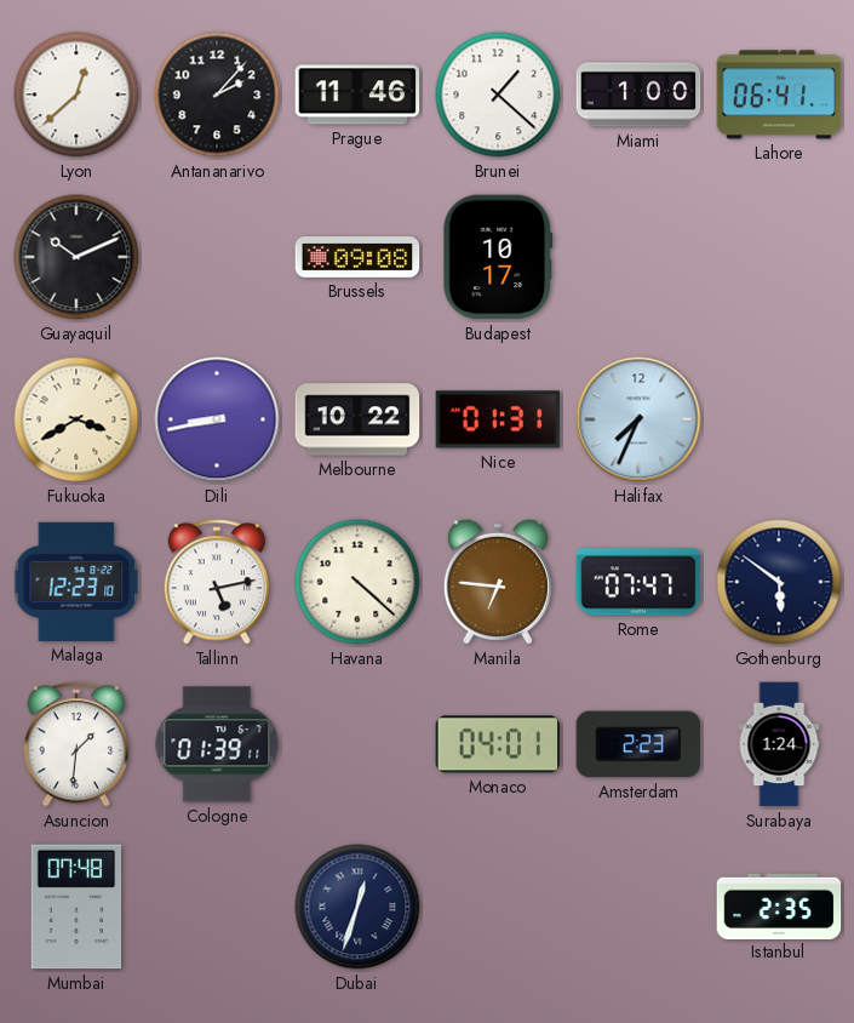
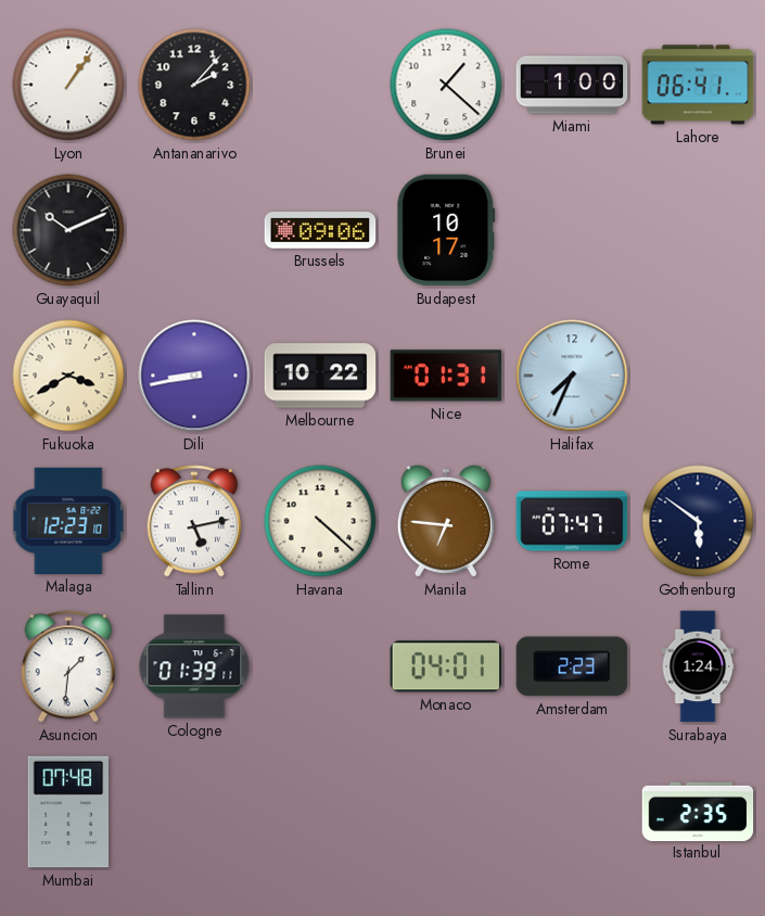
Lyon: 12:38 -> 1:06 (68, 85)
Prague: 11:46 -> none (357, 95)
Brussels: 09:08 -> 09:06 (320, 231)
Dubai: 12:33 -> none (357, 907)
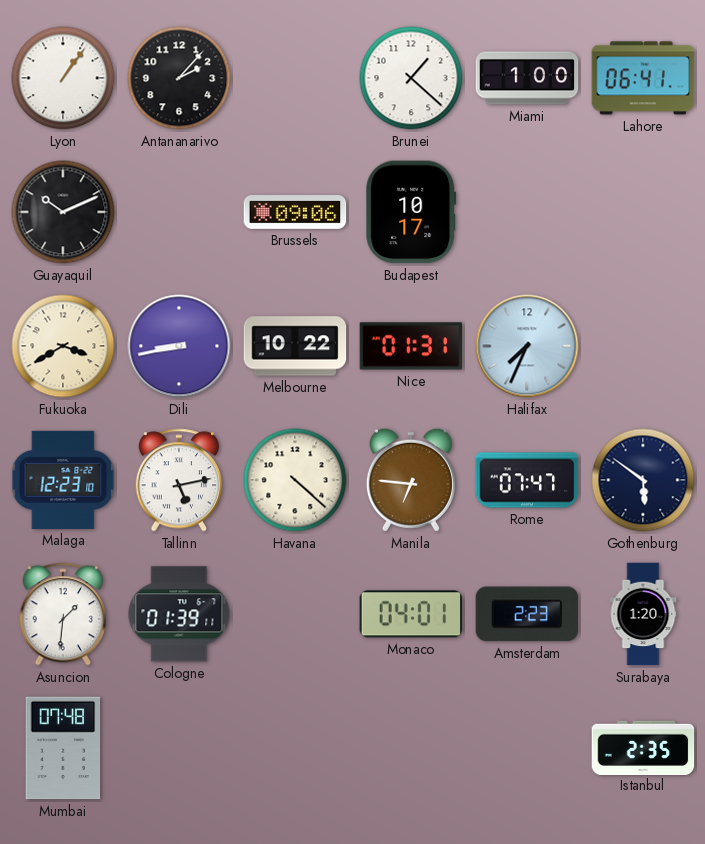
Surabaya: 1:24 -> 1:20 (643, 614)
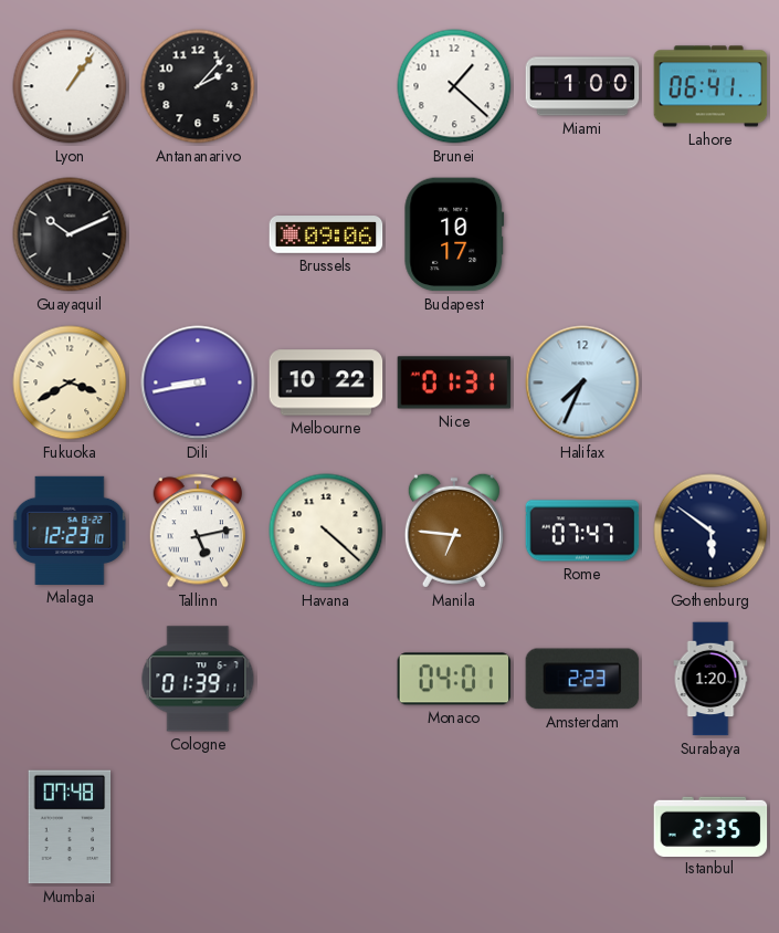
Asuncion: 1:31 -> none (62, 614)
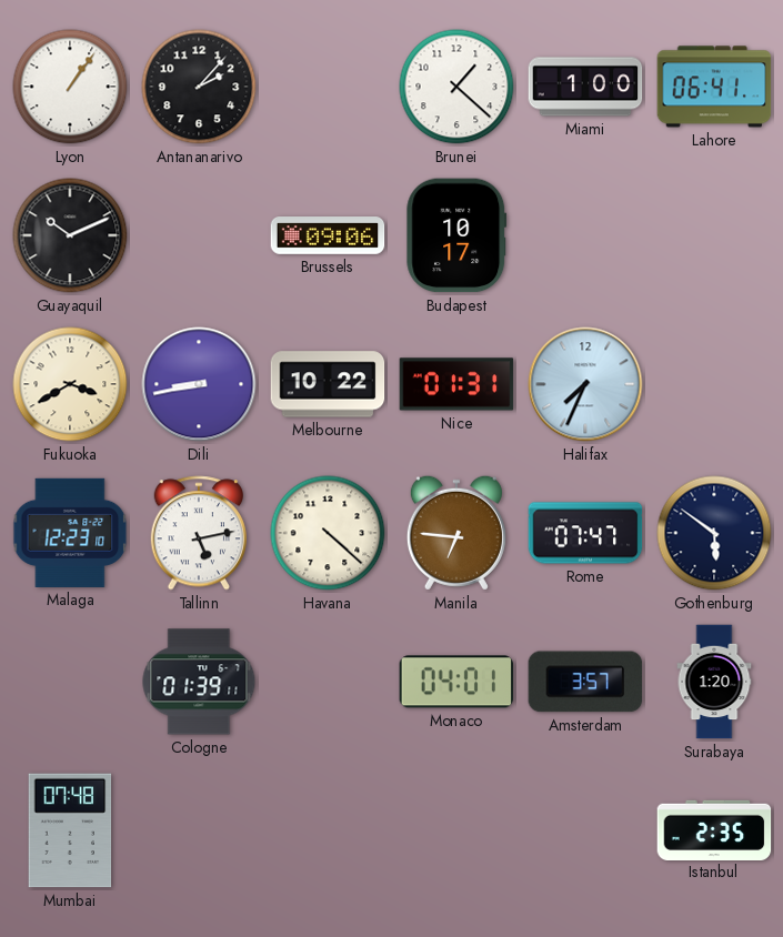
Amsterdam: 2:23 -> 3:57 (585, 682)
